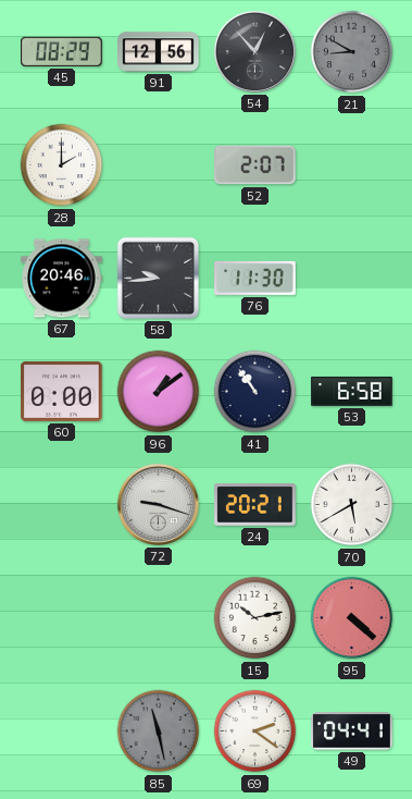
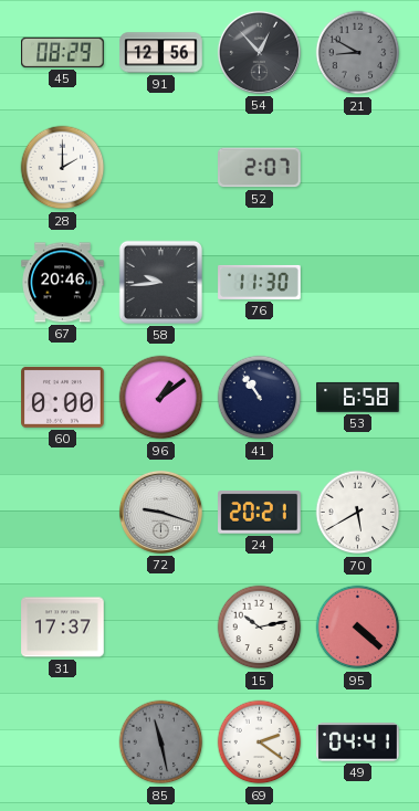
31: none -> 17:37 (63, 628)
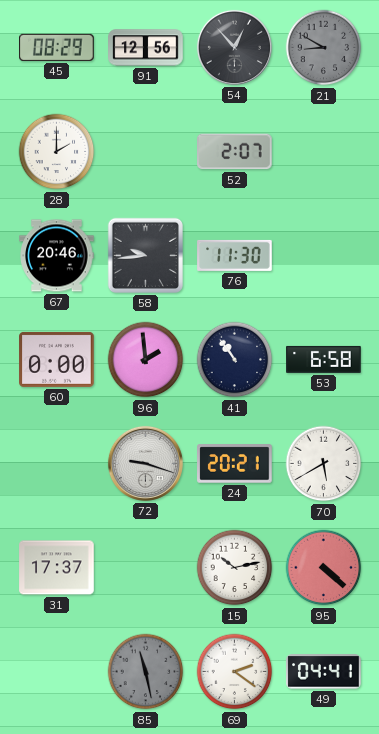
96: 1:09 -> 1:59 (146, 360)
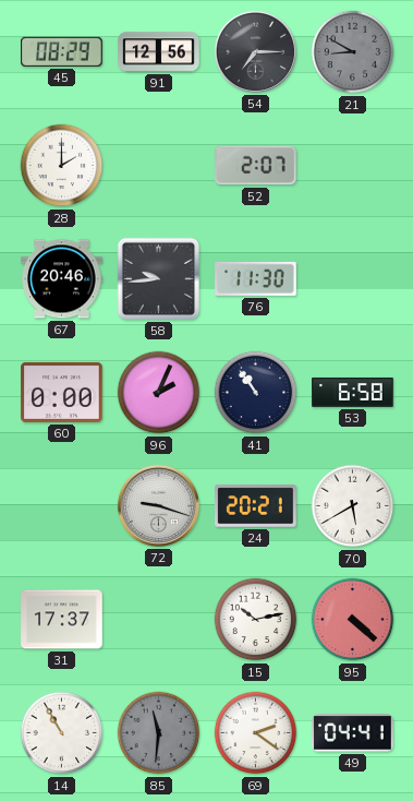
54: 12:53 -> 7:15 (255, 51)
96: 1:59 -> 2:04 (159, 393)
14: none -> 10:55 (62, 733)
85: 11:28 -> 11:31 (159, 733)
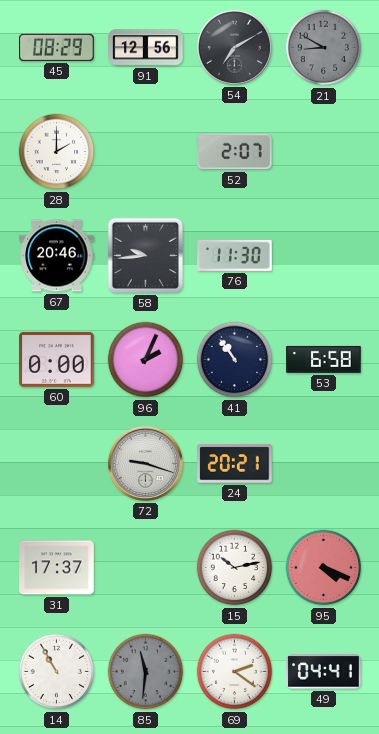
54: 7:15 -> 7:10 (234, 47)
70: 5:40 -> none (353, 506)
95: 4:22 -> 4:19 (324, 568)
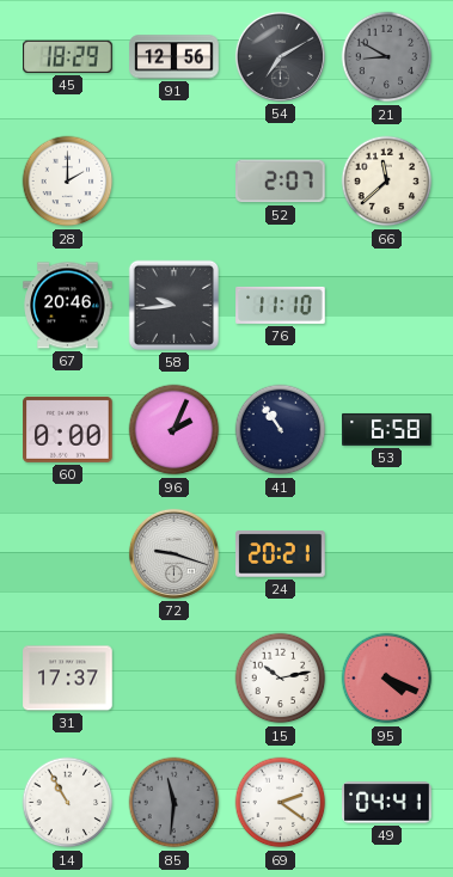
45: 08:29 -> 18:29 (68, 56)
66: none -> 11:38 (387, 182)
76: 11:30 -> 11:10 (281, 305)
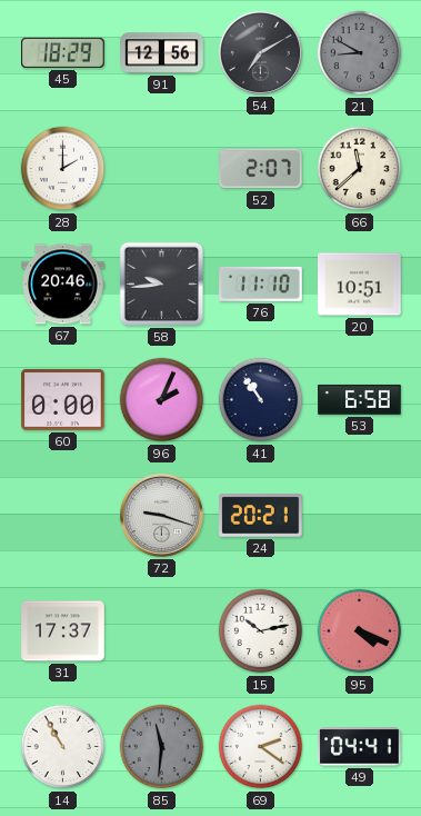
20: none -> 10:51 (360, 285)
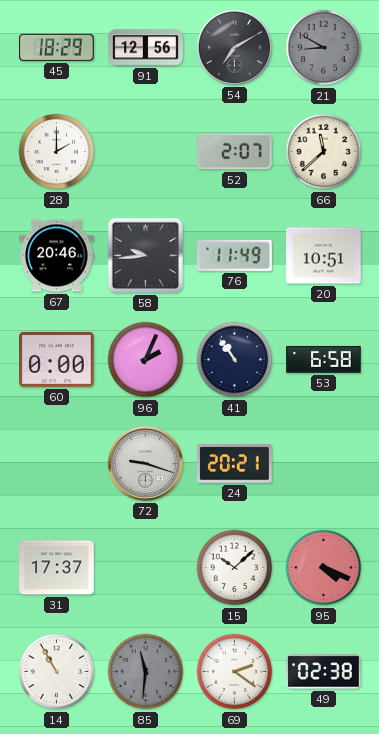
76: 11:10 -> 11:49 (235, 255)
15: 10:13 -> 10:08 (235, 568)
49: 04:41 -> 02:38 (324, 672)
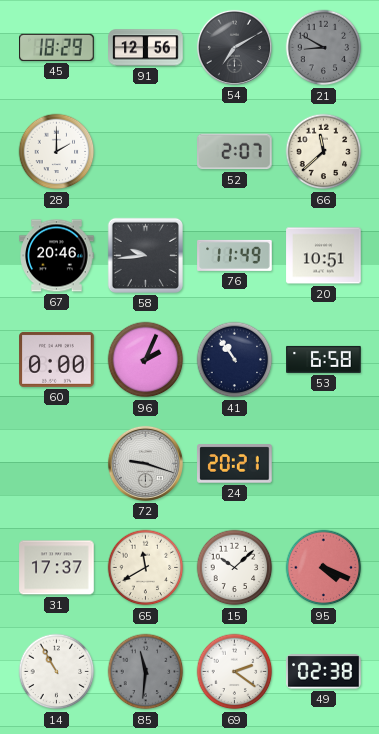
65: none -> 11:40 (146, 568)
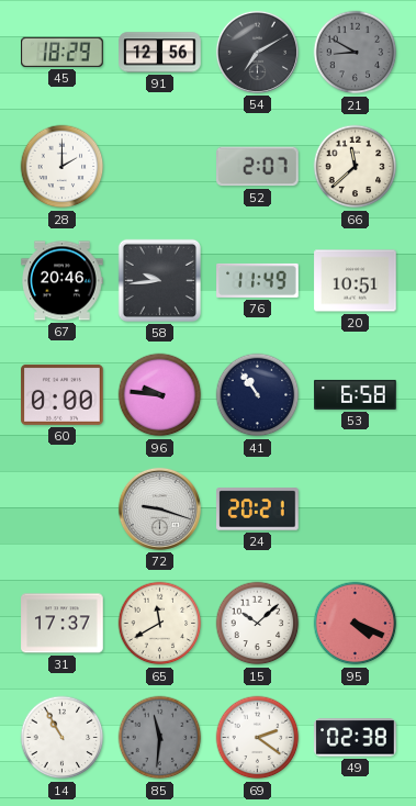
96: 2:04 -> 9:46 (160, 395)
